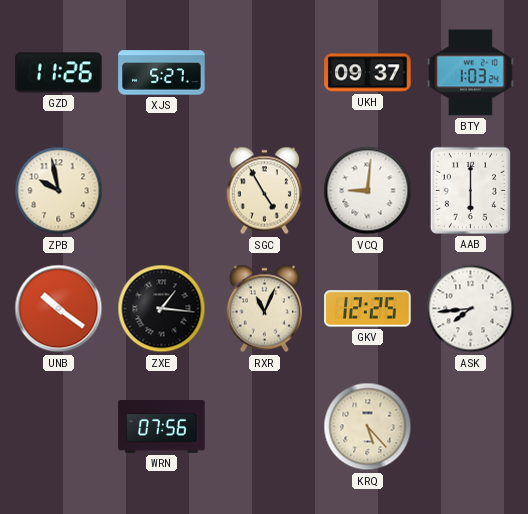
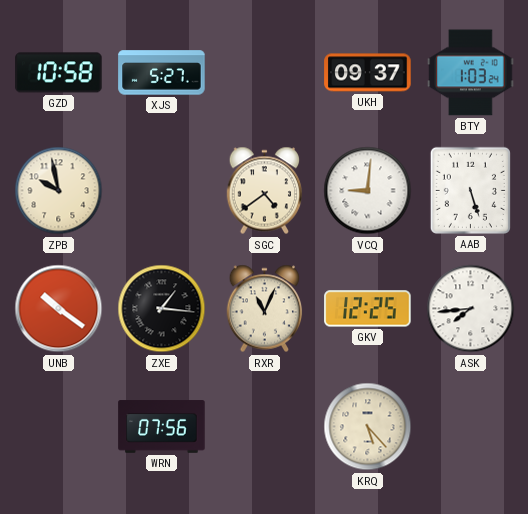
GZD: 11:26 -> 10:58 (59, 73)
SGC: 4:55 -> 4:39 (265, 191)
AAB: 6:00 -> 5:27 (470, 190)
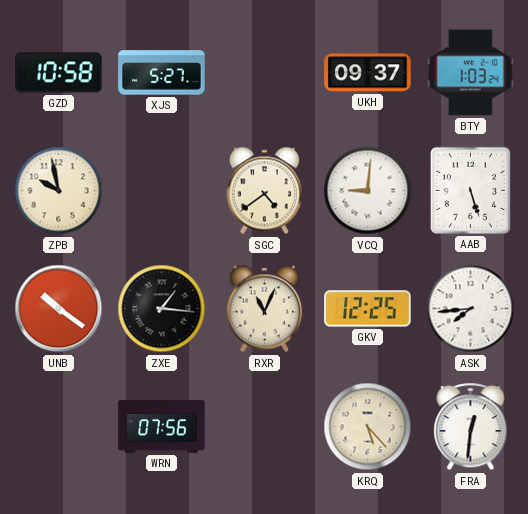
FRA: none -> 12:31 (471, 427)
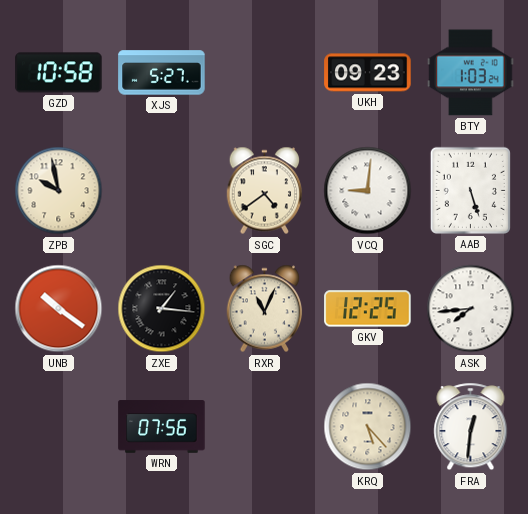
UKH: 09:37 -> 09:23 (368, 73)
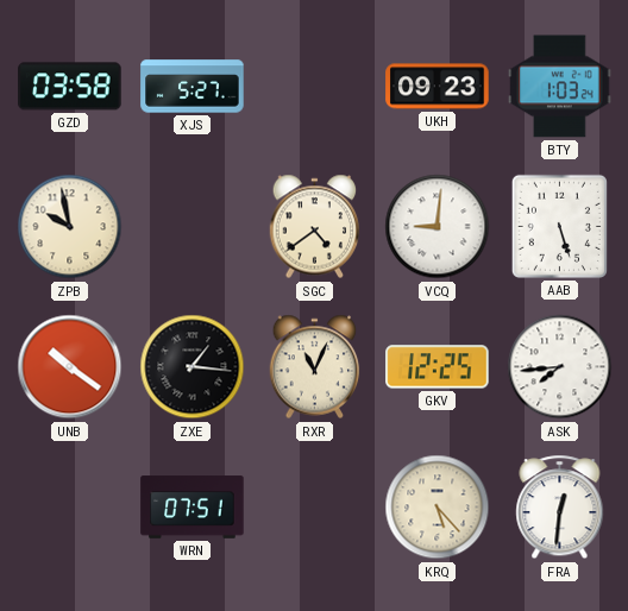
GZD: 10:58 -> 03:58 (70, 87)
WRN: 07:56 -> 07:51 (193, 508)
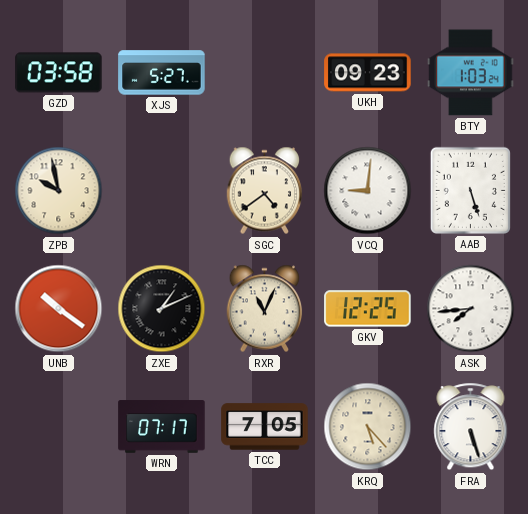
ZXE: 1:16 -> 1:11 (162, 309)
WRN: 07:51 -> 07:17 (162, 427)
TCC: none -> 7:05 (265, 427)
FRA: 12:31 -> 5:27 (471, 427)
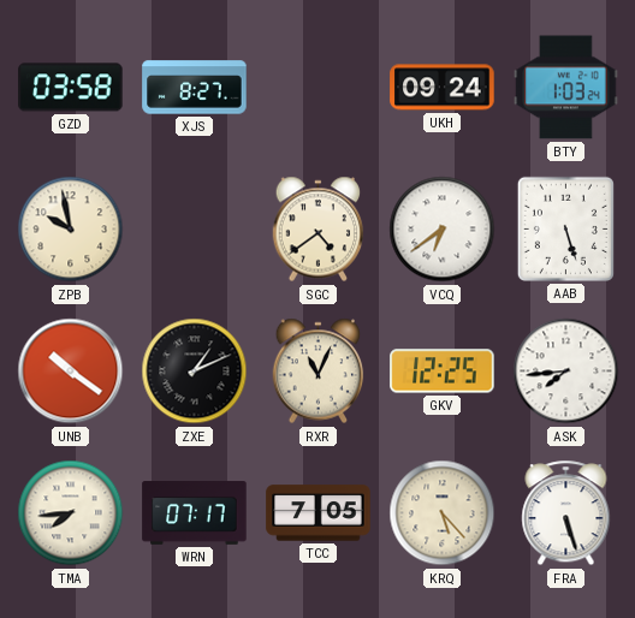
XJS: 5:27 -> 8:27 (195, 88)
UKH: 09:23 -> 09:24 (443, 88)
VCQ: 9:01 -> 6:39 (443, 230)
TMA: none -> 7:44 (71, 513)
